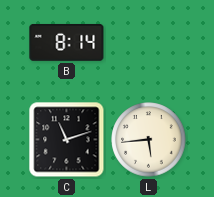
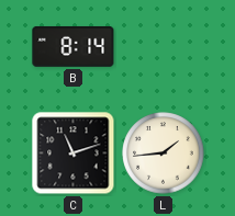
L: 5:44 -> 1:44 (164, 154)
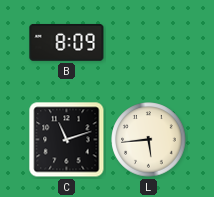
B: 8:14 -> 8:09 (67, 42)
L: 1:44 -> 5:44 (149, 140)
